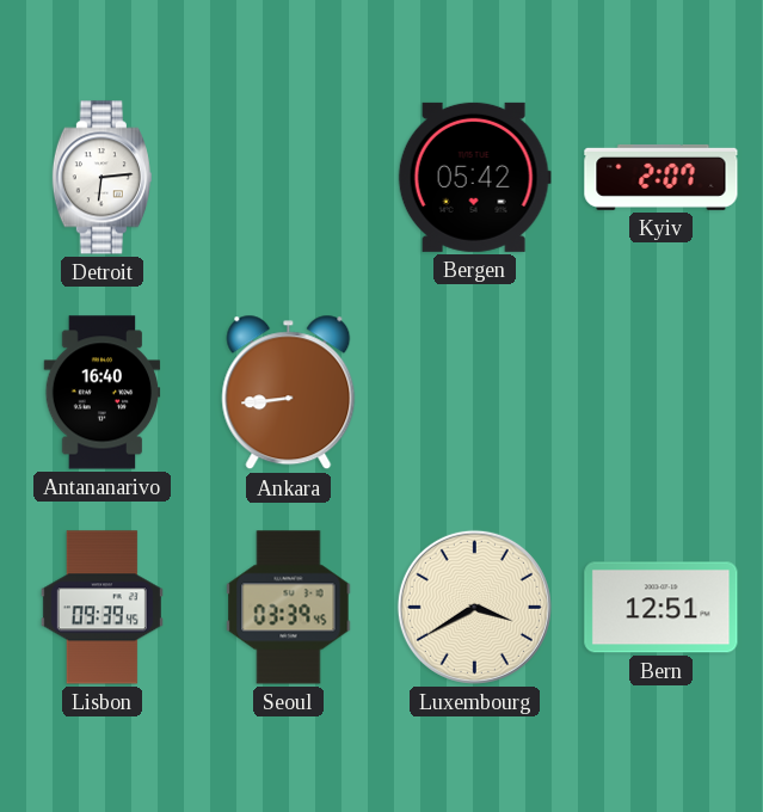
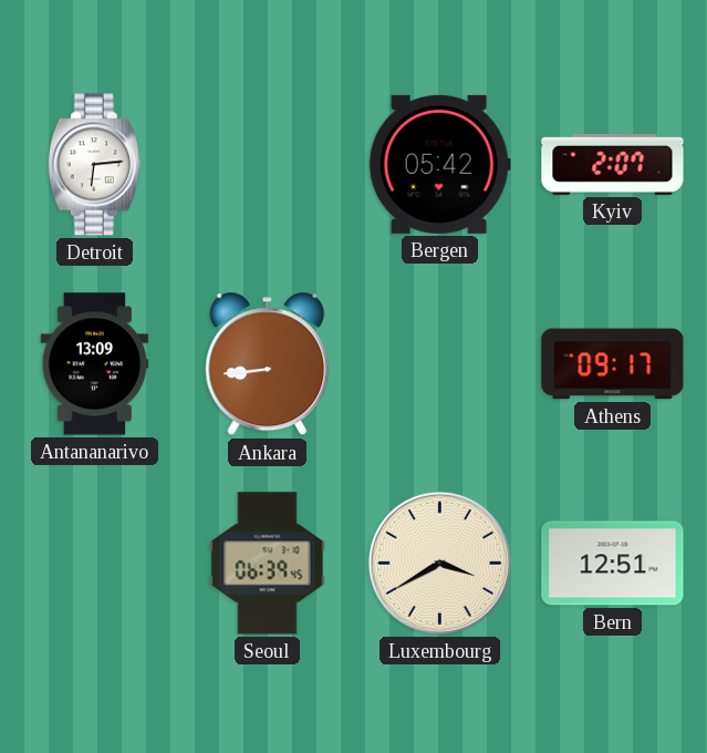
Antananarivo: 16:40 -> 13:09 (95, 364)
Athens: none -> 09:17 (613, 364)
Lisbon: 09:39 -> none (101, 608)
Seoul: 03:39 -> 06:39 (268, 564)
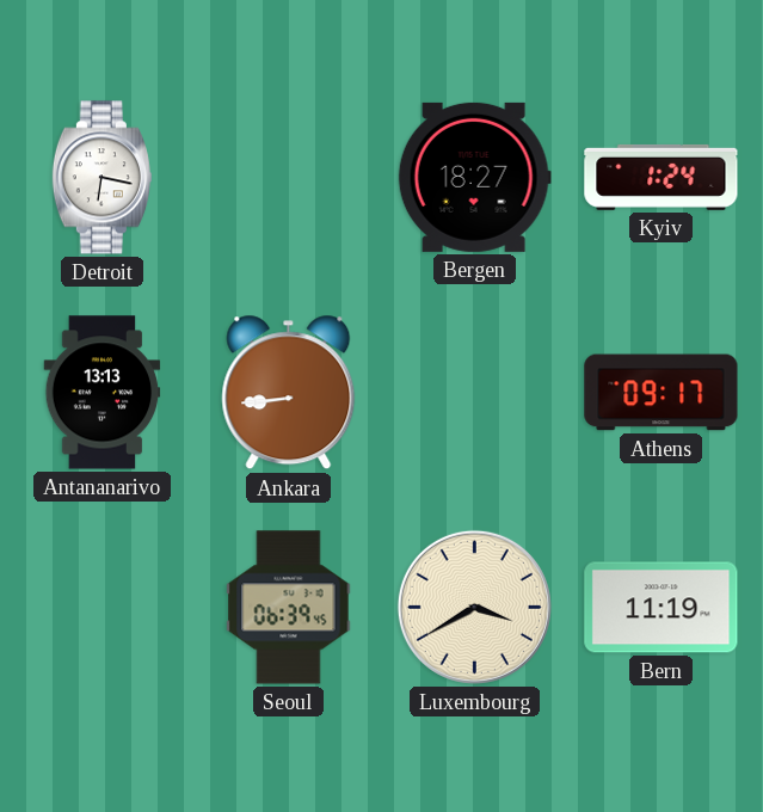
Detroit: 6:14 -> 6:17 (101, 178)
Bergen: 05:42 -> 18:27 (474, 177)
Kyiv: 2:07 -> 1:24 (662, 177)
Antananarivo: 13:09 -> 13:13 (103, 393)
Bern: 12:51 -> 11:19 (662, 608)
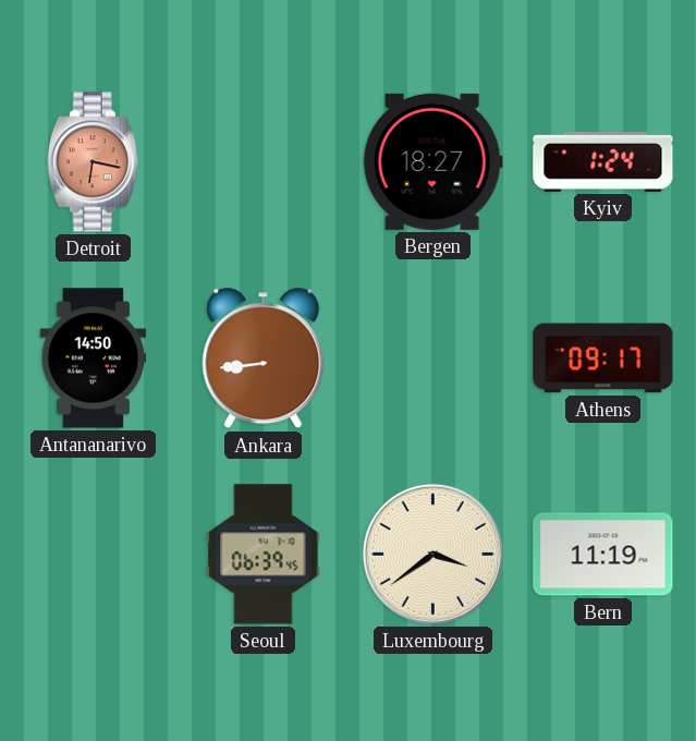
Detroit dial: white -> salmon (93, 162)
Antananarivo: 13:13 -> 14:50 (94, 359)
Luxembourg: 3:40 -> 3:39 (432, 554)
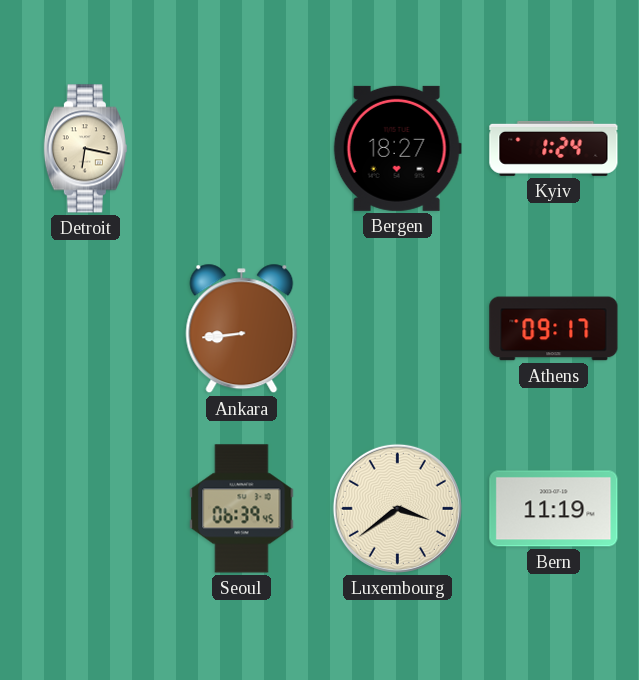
Detroit dial: salmon -> cream (85, 149)
Antananarivo: 14:50 -> none (94, 359)
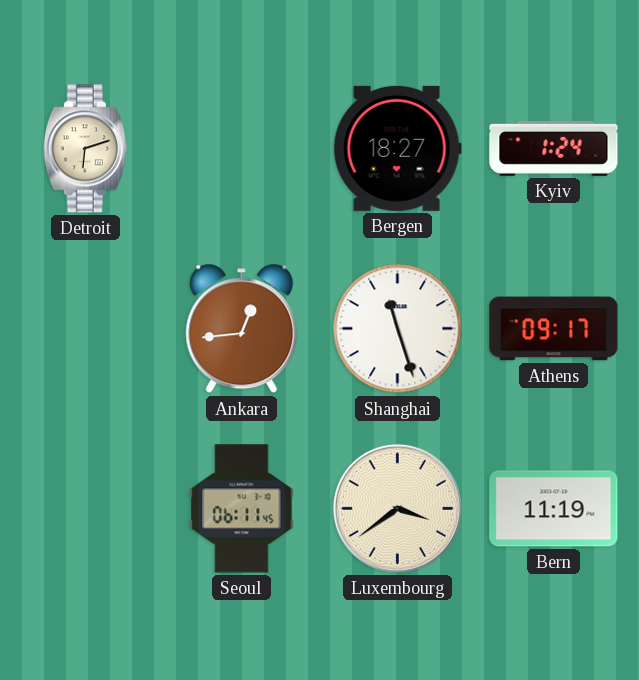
Detroit: 6:17 -> 6:12 (85, 149)
Ankara: 8:44 -> 12:44 (242, 329)
Shanghai: none -> 11:27 (398, 329)
Seoul: 06:39 -> 06:11 (242, 509)
